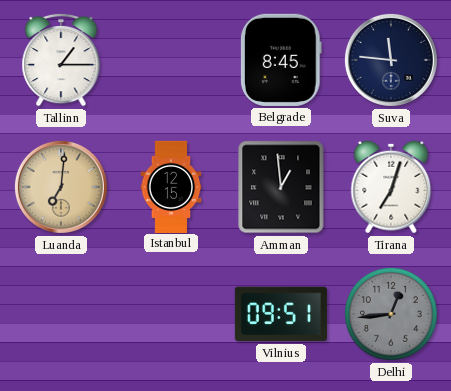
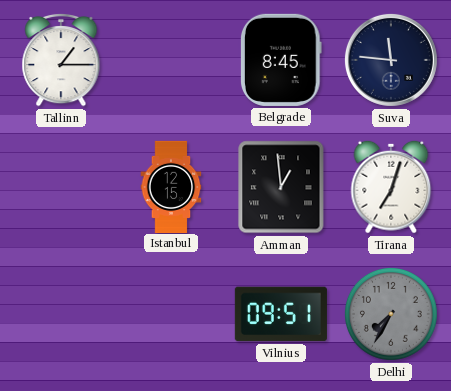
Luanda: 7:01 -> none (61, 187)
Delhi: 12:44 -> 7:35 (391, 314)
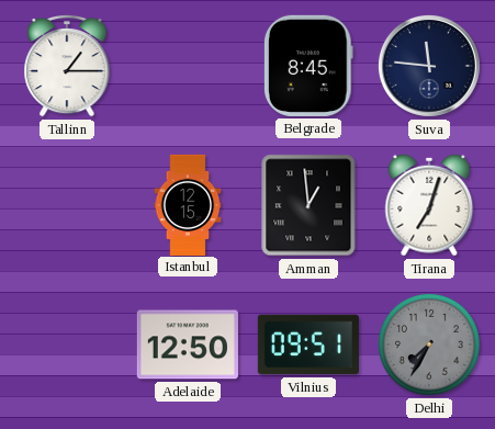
Adelaide: none -> 12:50 (188, 345)
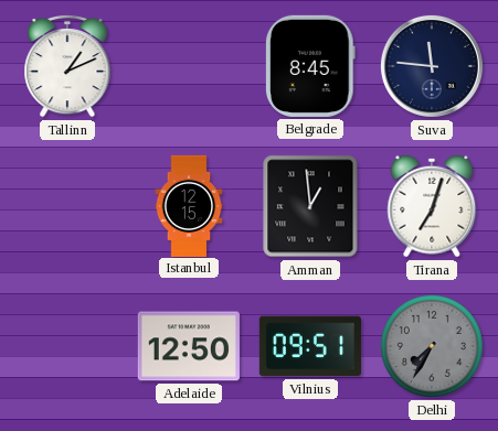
Tallinn: 1:15 -> 1:11 (67, 66)
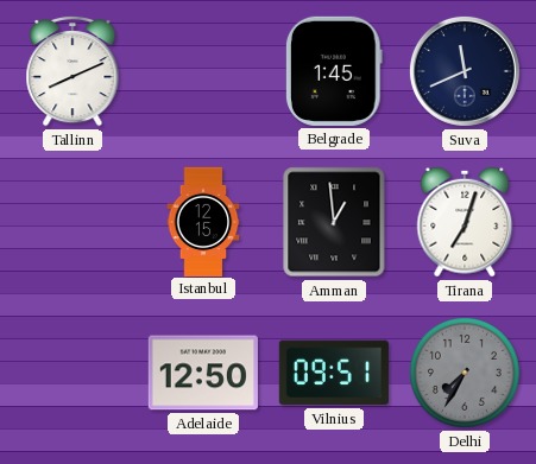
Tallinn: 1:11 -> 8:11 (72, 71)
Belgrade: 8:45 -> 1:45 (334, 71)
Suva: 11:46 -> 11:41 (465, 71)
